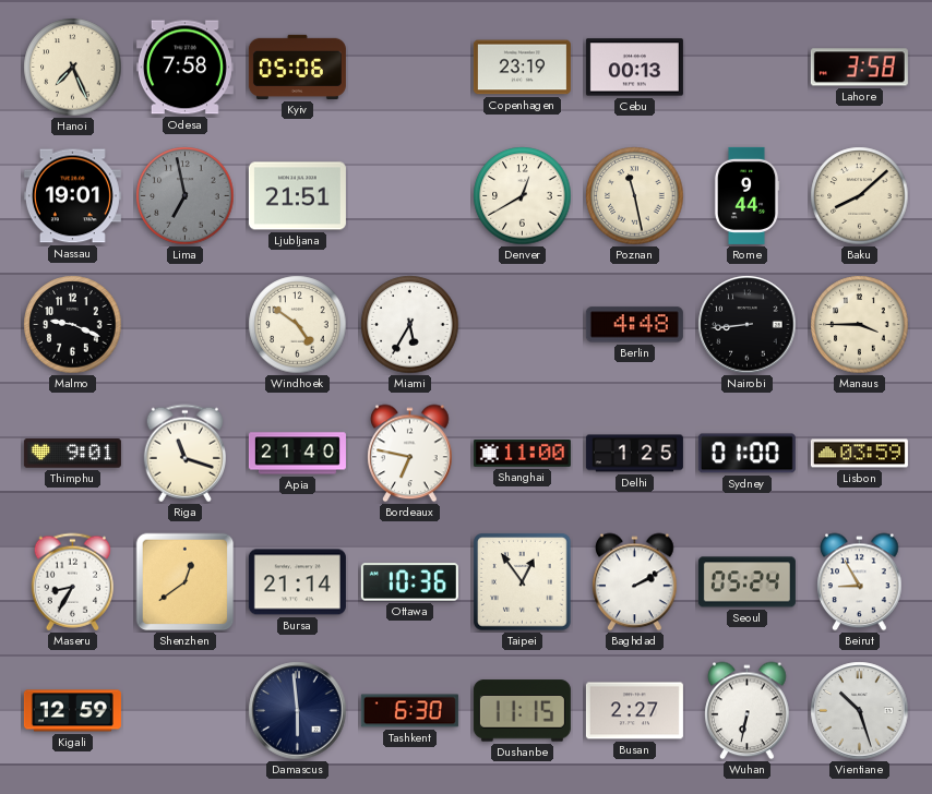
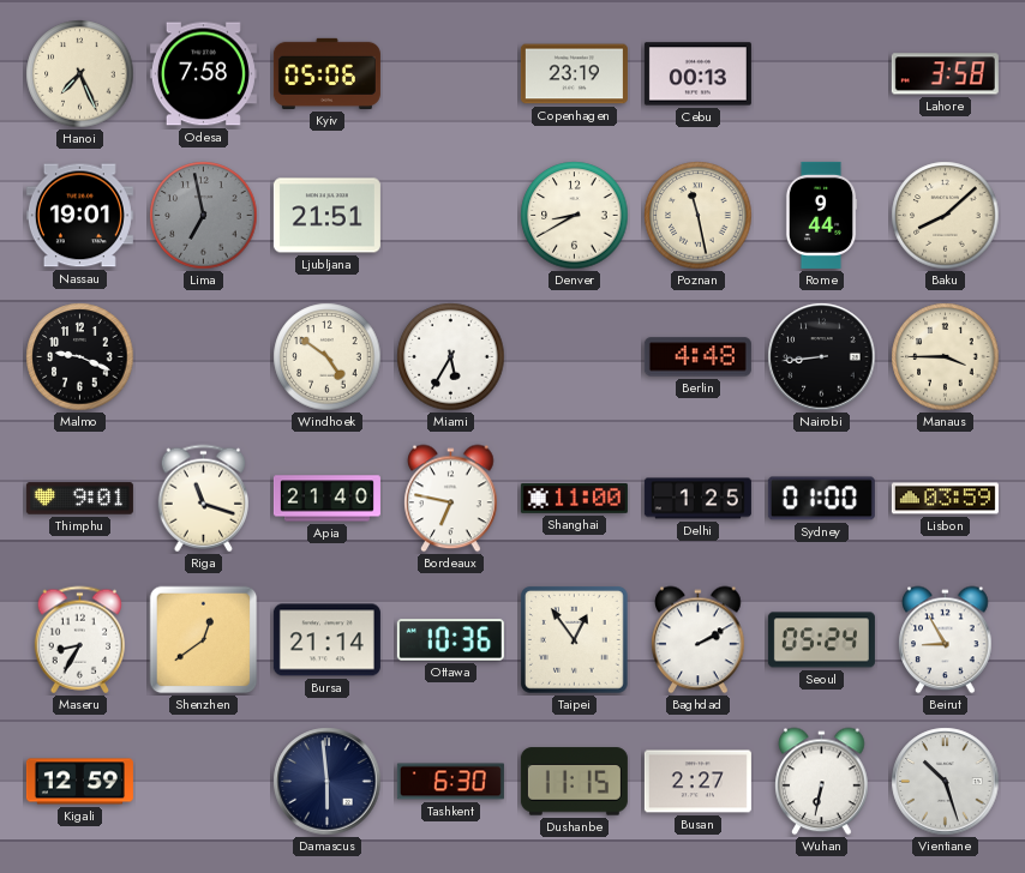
Denver: 12:40 -> 8:40 (575, 216)
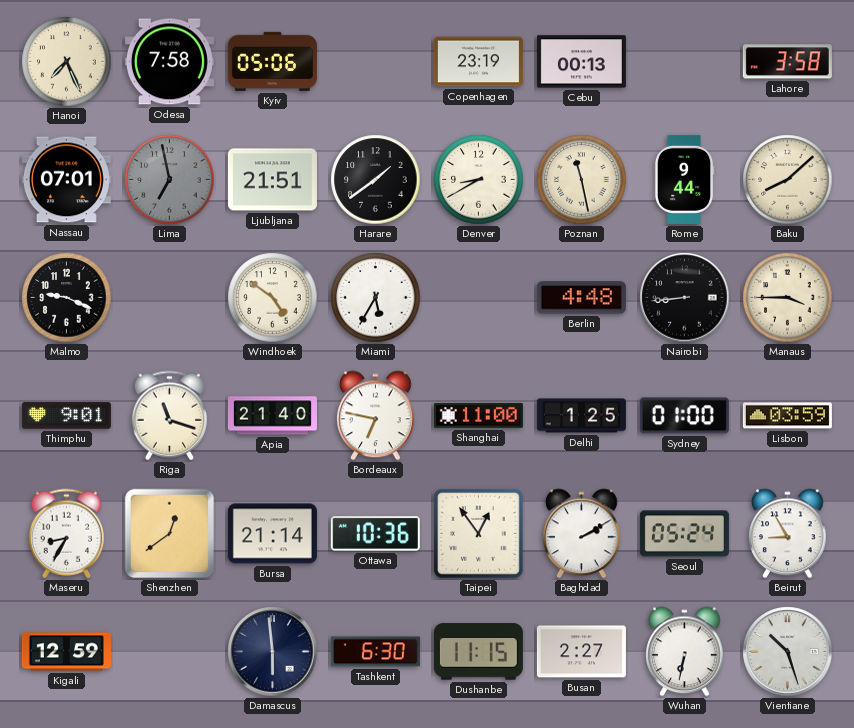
Nassau: 19:01 -> 07:01 (66, 180)
Harare: none -> 1:39 (376, 180)
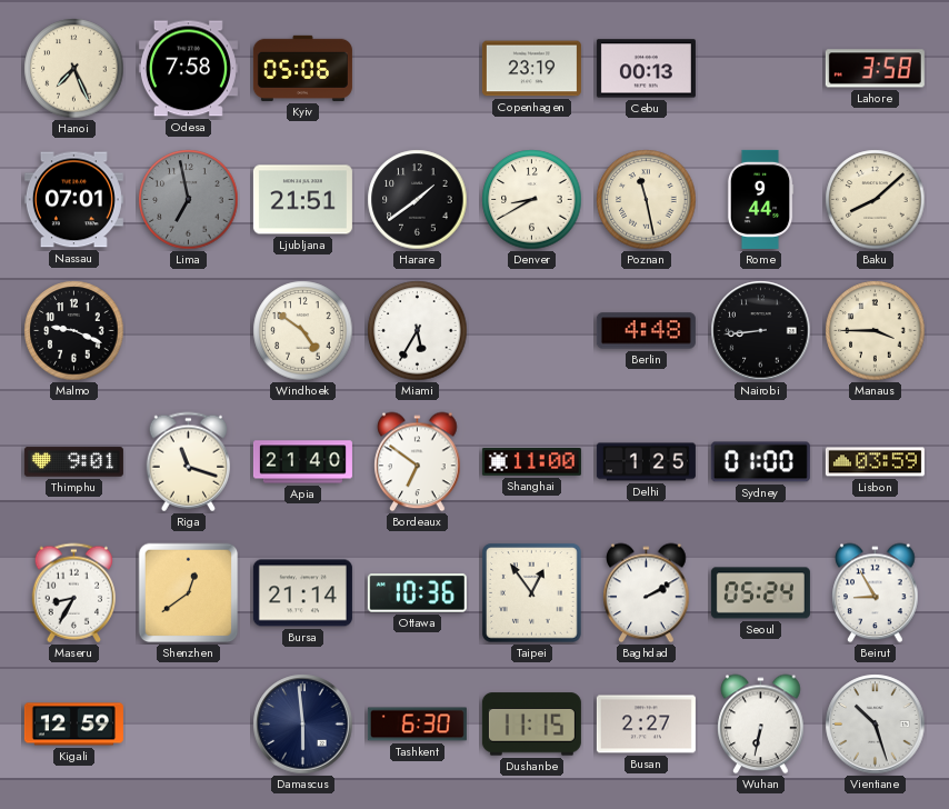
Bordeaux: 6:47 -> 6:51 (418, 462)
